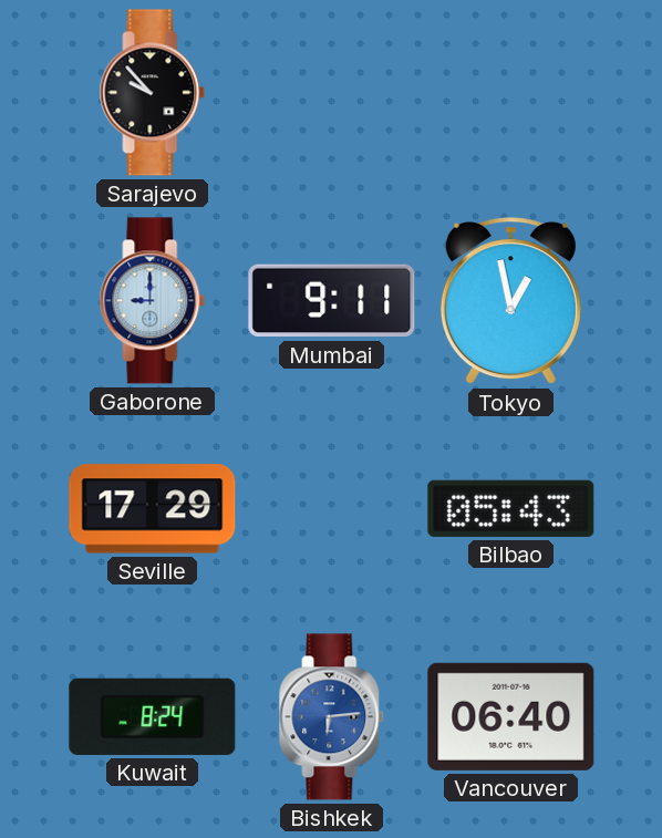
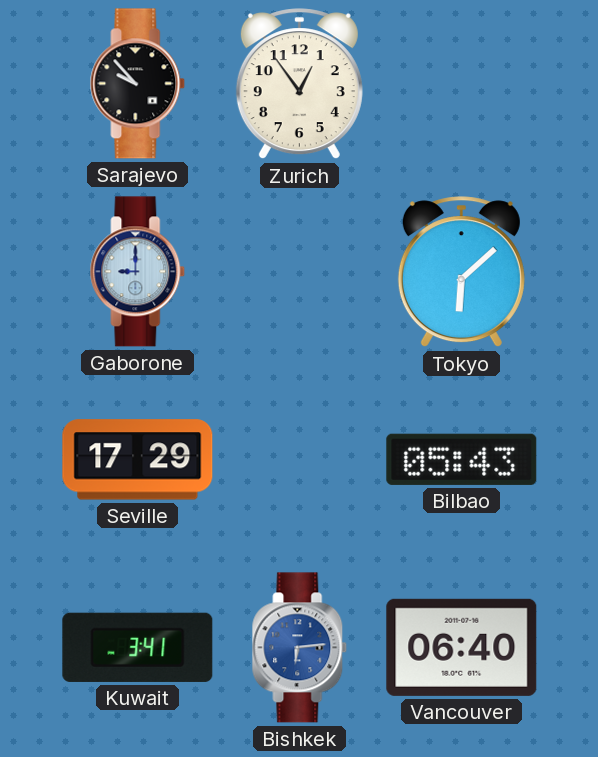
Zurich: none -> 12:54 (299, 84)
Mumbai: 9:11 -> none (332, 301)
Tokyo: 12:58 -> 6:08 (461, 272)
Kuwait: 8:24 -> 3:41 (138, 647)
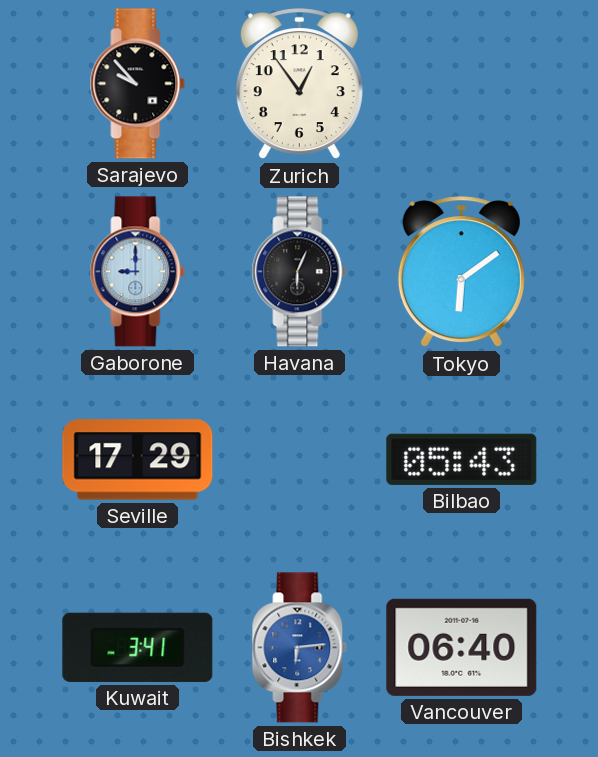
Havana: none -> 6:04 (300, 272)
Tokyo: 6:08 -> 6:09 (461, 272)
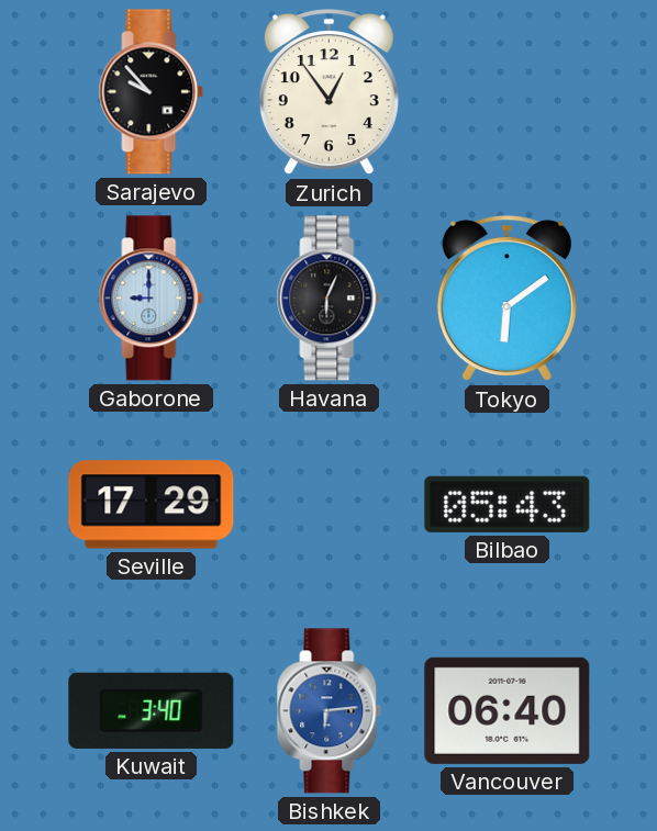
Kuwait: 3:41 -> 3:40 (152, 710)
